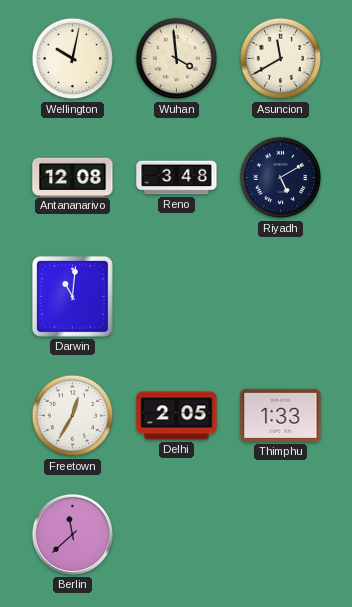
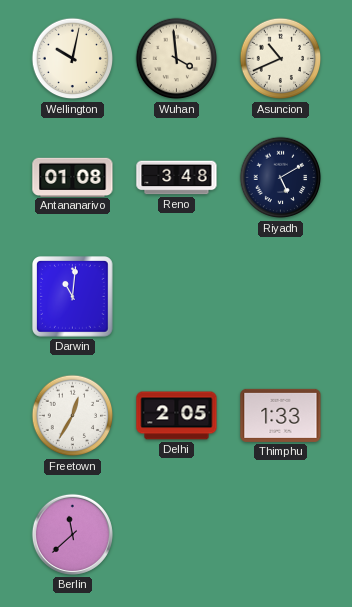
Asuncion: 11:40 -> 10:41 (281, 59)
Antananarivo: 12:08 -> 01:08 (73, 177)
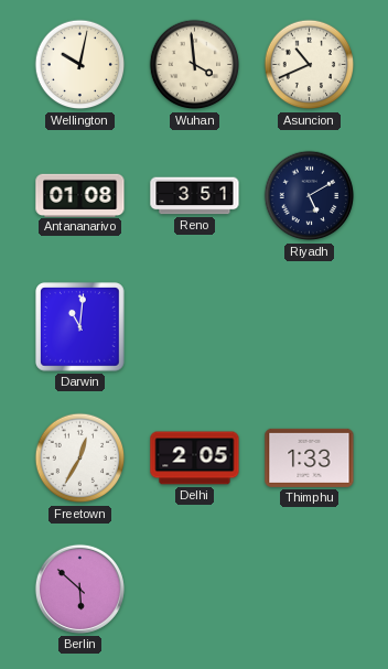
Reno: 3:48 -> 3:51 (195, 196)
Berlin: 11:38 -> 5:52 (79, 589)
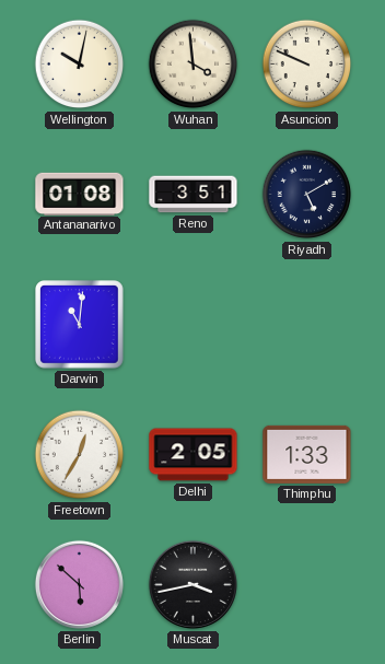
Asuncion: 10:41 -> 9:49 (307, 65)
Muscat: none -> 3:43 (192, 584)
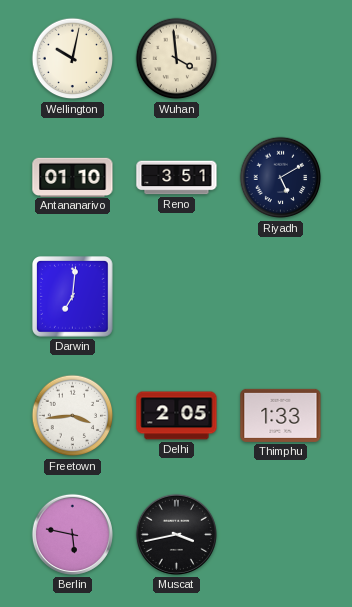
Asuncion: 9:49 -> none (307, 65)
Antananarivo: 01:08 -> 01:10 (73, 177)
Darwin: 11:01 -> 7:01 (73, 297)
Freetown: 12:35 -> 3:44 (73, 416)
Berlin: 5:52 -> 5:47 (72, 534)
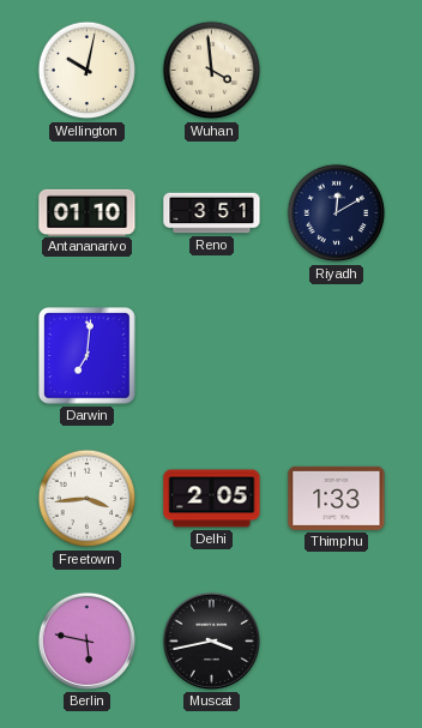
Riyadh: 5:10 -> 12:10 (337, 213)
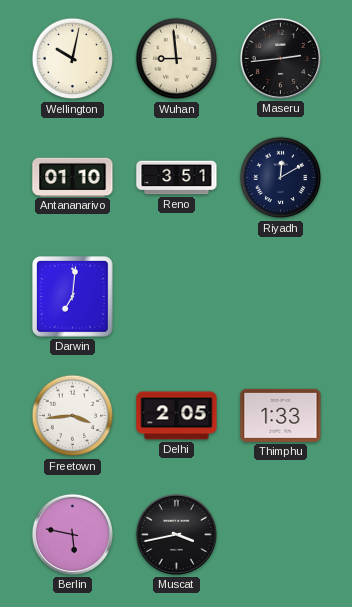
Wuhan: 3:59 -> 8:59 (177, 59)
Maseru: none -> 2:44 (280, 58)
